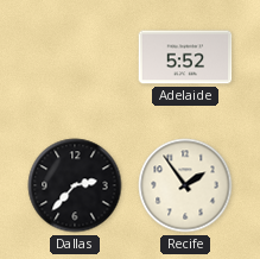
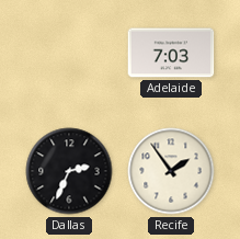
Adelaide: 5:52 -> 7:03 (171, 53)
Dallas: 2:37 -> 2:34 (69, 171)
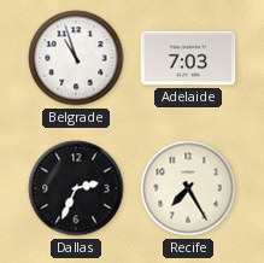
Belgrade: none -> 10:57 (76, 58)
Recife: 1:54 -> 7:25 (188, 188)
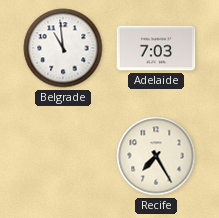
Belgrade: 10:57 -> 10:59 (63, 48)
Dallas: 2:34 -> none (76, 188)
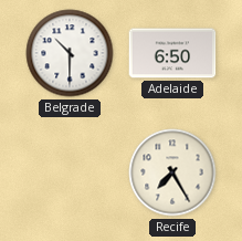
Belgrade: 10:59 -> 10:30 (70, 53)
Adelaide: 7:03 -> 6:50 (172, 53)
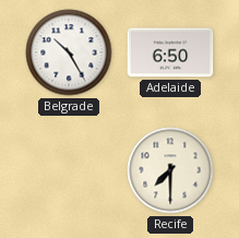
Belgrade: 10:30 -> 10:25 (69, 52)
Recife: 7:25 -> 7:30 (170, 170)
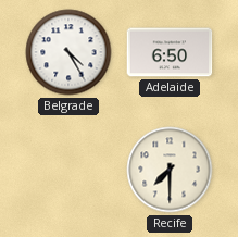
Belgrade: 10:25 -> 4:25 (68, 52)
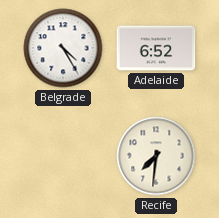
Adelaide: 6:50 -> 6:52 (156, 48)
Recife: 7:30 -> 7:31 (156, 156)
